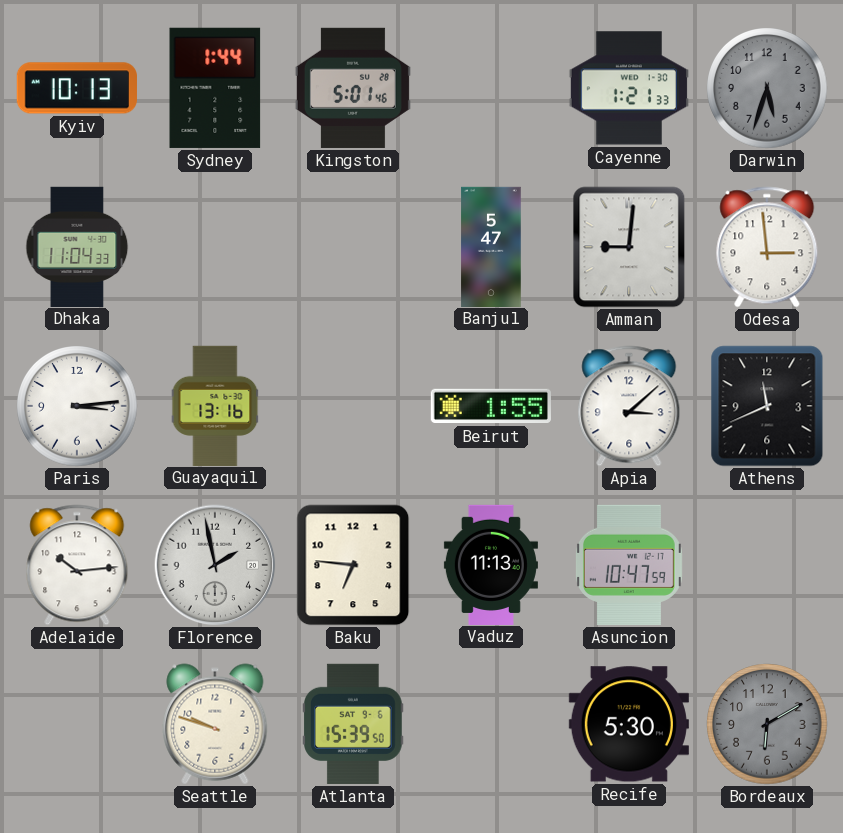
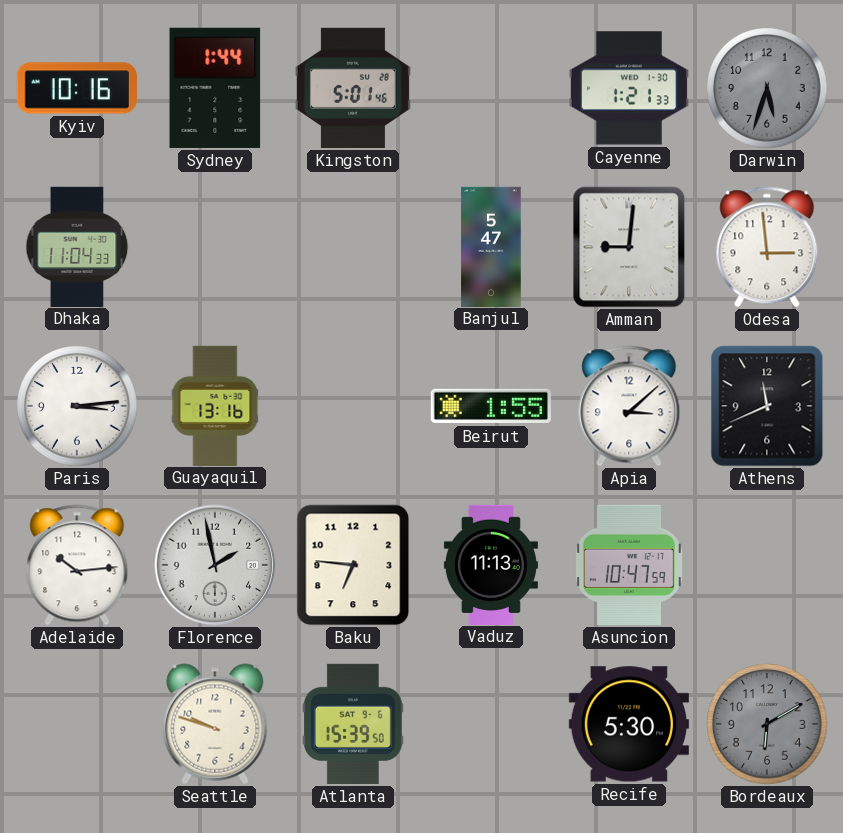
Kyiv: 10:13 -> 10:16 (77, 88)
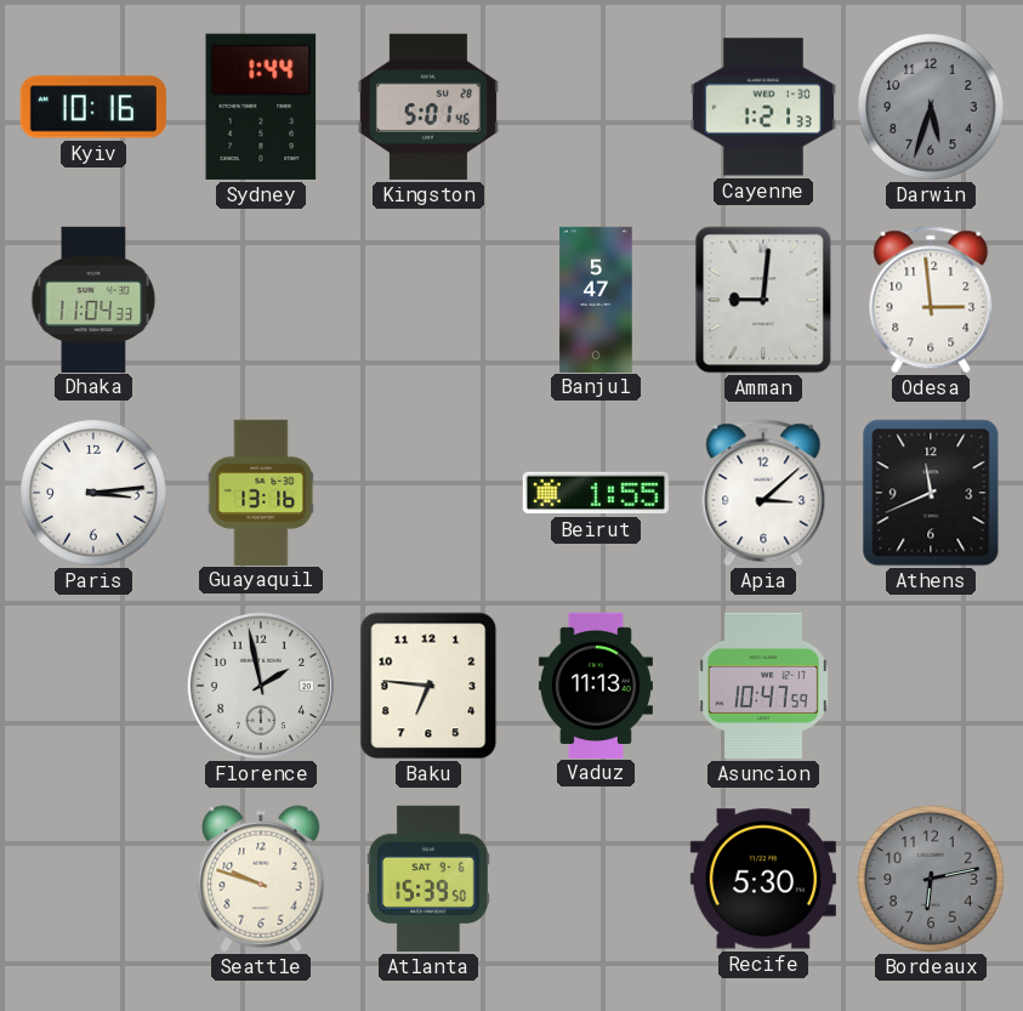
Adelaide: 10:14 -> none (77, 565)
Bordeaux: 6:10 -> 6:13 (931, 879)
